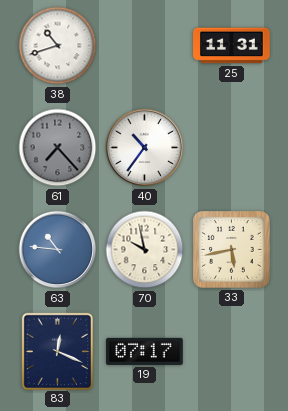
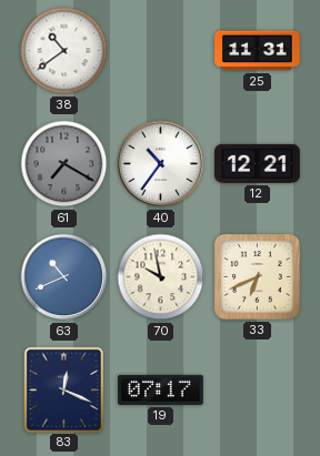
38: 10:42 -> 10:39 (64, 51)
61: 7:23 -> 7:20 (64, 164)
12: none -> 12:21 (258, 163)
63: 10:46 -> 10:41 (64, 277)
33: 5:43 -> 6:41 (258, 277)
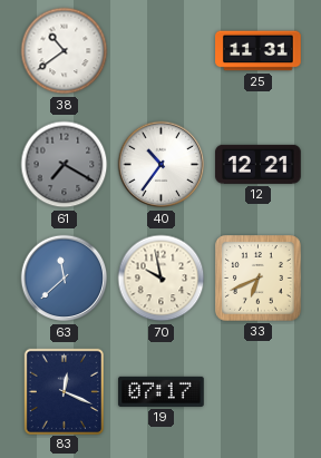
63: 10:41 -> 11:38 (65, 279)
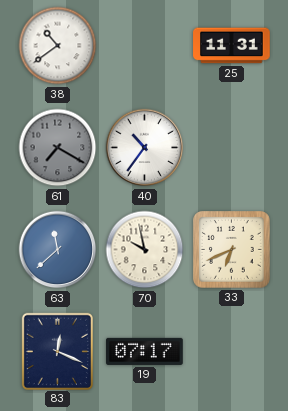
12: 12:21 -> none (259, 164)
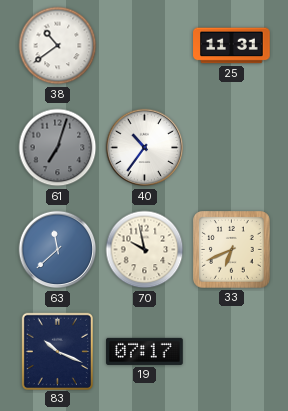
61: 7:20 -> 7:03 (58, 148)
83: 12:19 -> 10:19 (57, 351)
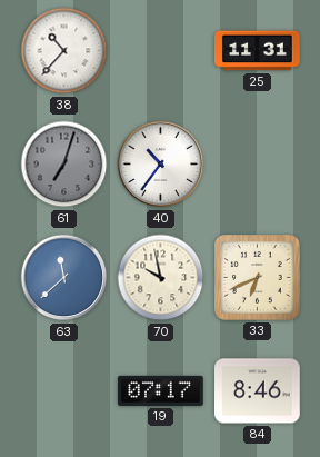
38: 10:39 -> 10:37 (64, 51)
83: 10:19 -> none (57, 351)
84: none -> 8:46 (258, 391)
